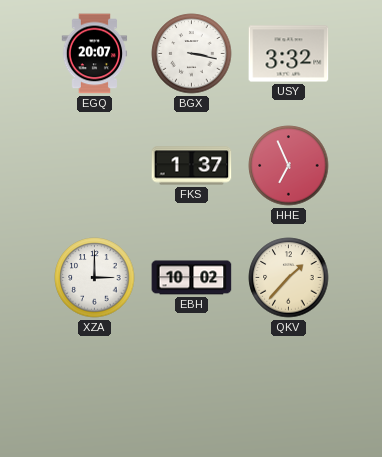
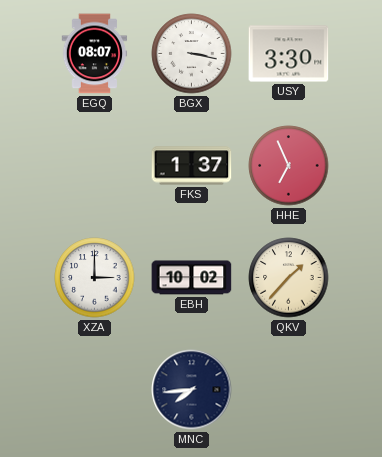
EGQ: 20:07 -> 08:07 (95, 54)
USY: 3:32 -> 3:30 (289, 54)
MNC: none -> 7:44 (192, 390)
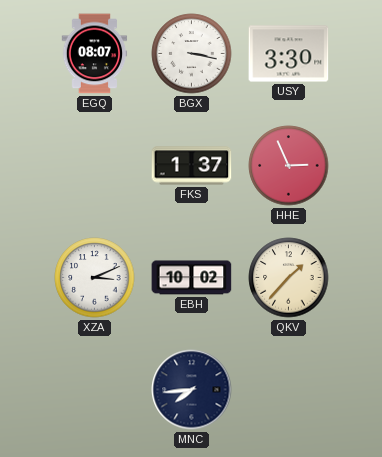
HHE: 6:56 -> 2:56 (289, 166)
XZA: 3:00 -> 3:11 (95, 278)
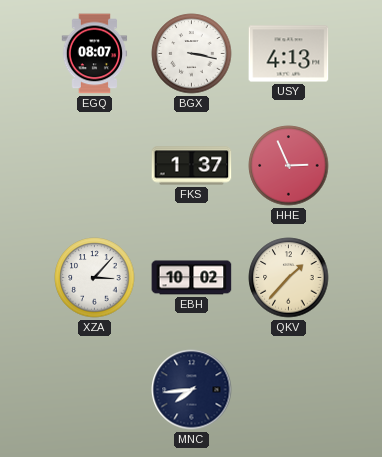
USY: 3:30 -> 4:13 (289, 54)
XZA: 3:11 -> 3:07 (95, 278)
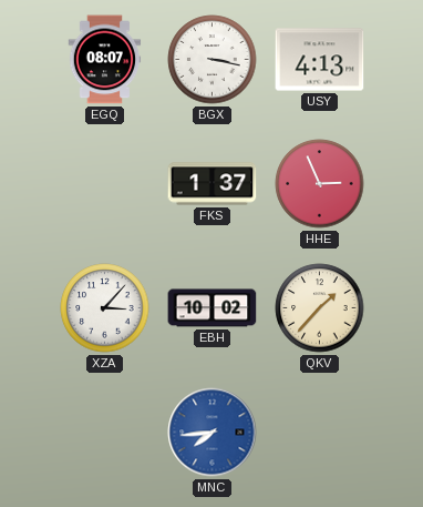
MNC dial: navy -> blue (213, 433)
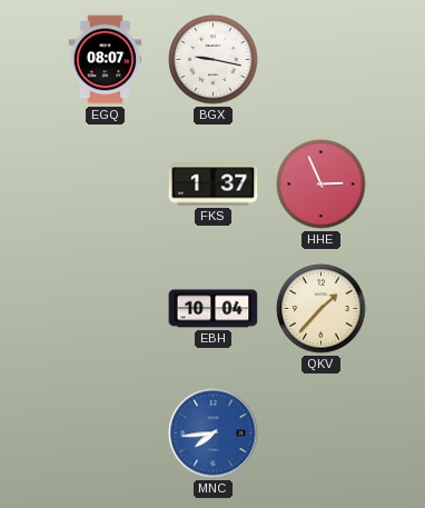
BGX: 3:17 -> 9:17 (214, 60)
USY: 4:13 -> none (320, 60)
XZA: 3:07 -> none (105, 308)
EBH: 10:02 -> 10:04 (214, 309)
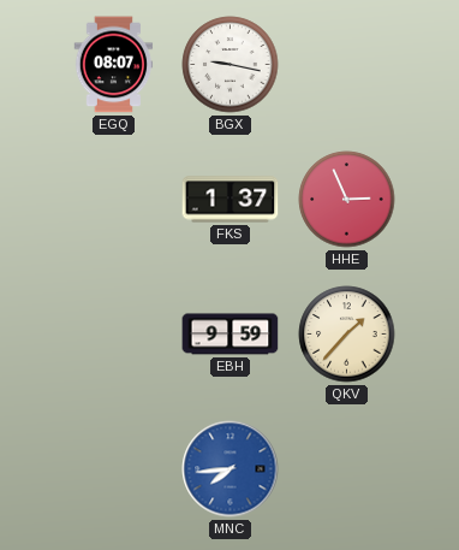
EBH: 10:04 -> 9:59 (231, 335)
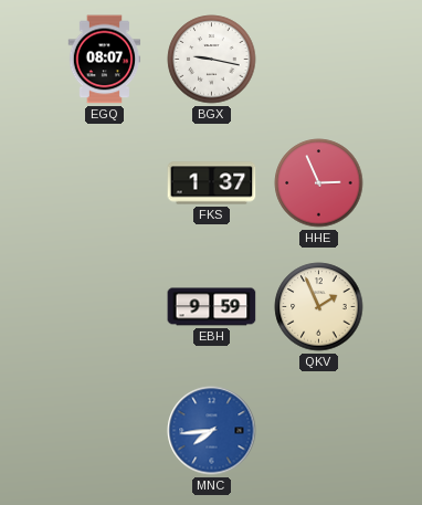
QKV: 1:37 -> 1:56 (319, 307)
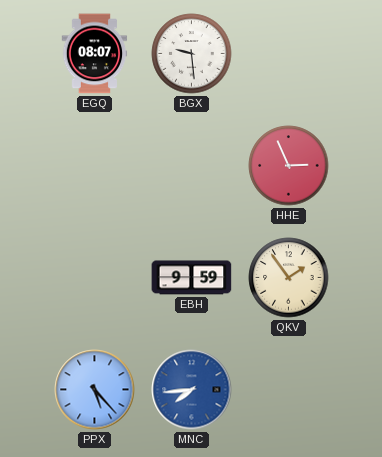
BGX: 9:17 -> 9:29 (192, 54)
FKS: 1:37 -> none (212, 183)
QKV: 1:56 -> 1:54 (289, 278)
PPX: none -> 5:23 (95, 390)
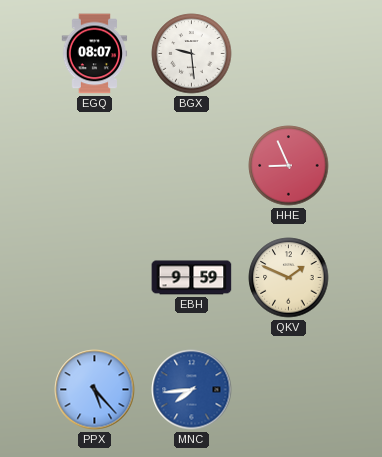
HHE: 2:56 -> 8:56 (289, 166)
QKV: 1:54 -> 1:49 (289, 278)
